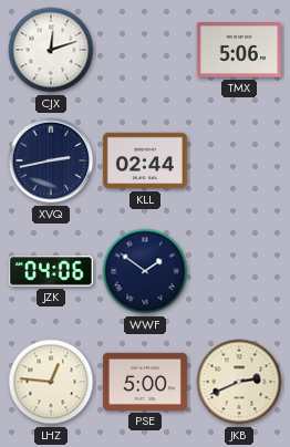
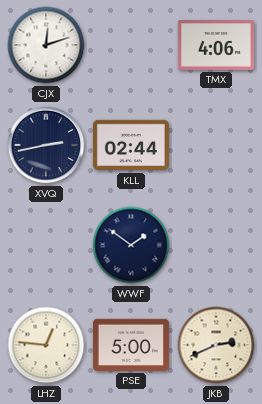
TMX: 5:06 -> 4:06 (216, 45)
JZK: 04:06 -> none (51, 271)
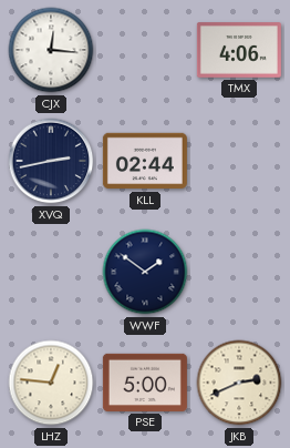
CJX: 12:12 -> 12:16 (51, 50)
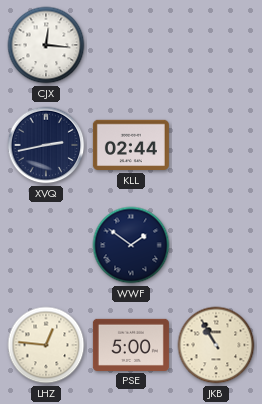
TMX: 4:06 -> none (239, 50)
JKB: 2:41 -> 10:55 (216, 345)
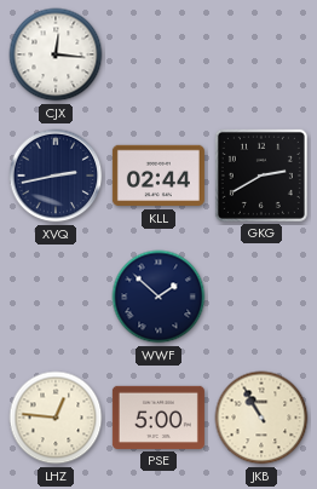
GKG: none -> 2:40 (261, 176)
WWF: 1:51 -> 1:52 (158, 297)
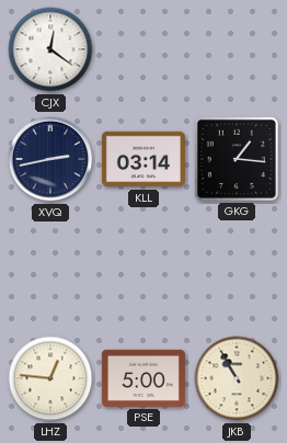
CJX: 12:16 -> 12:21 (50, 49)
KLL: 02:44 -> 03:14 (143, 159)
GKG: 2:40 -> 1:16 (237, 159)
WWF: 1:52 -> none (158, 297)
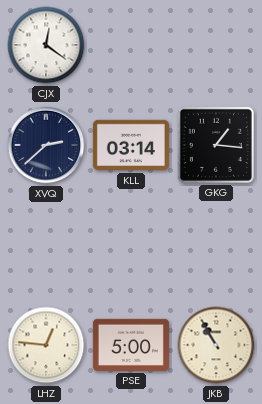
XVQ: 2:43 -> 2:38 (46, 145)
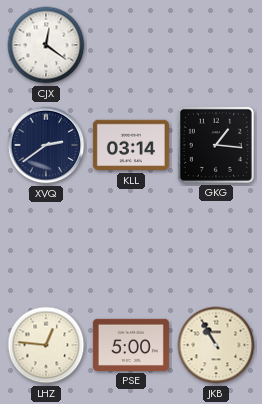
XVQ: 2:38 -> 2:39 (46, 145)
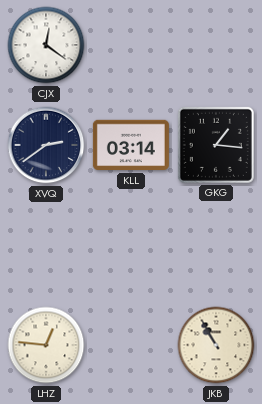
PSE: 5:00 -> none (131, 345)
